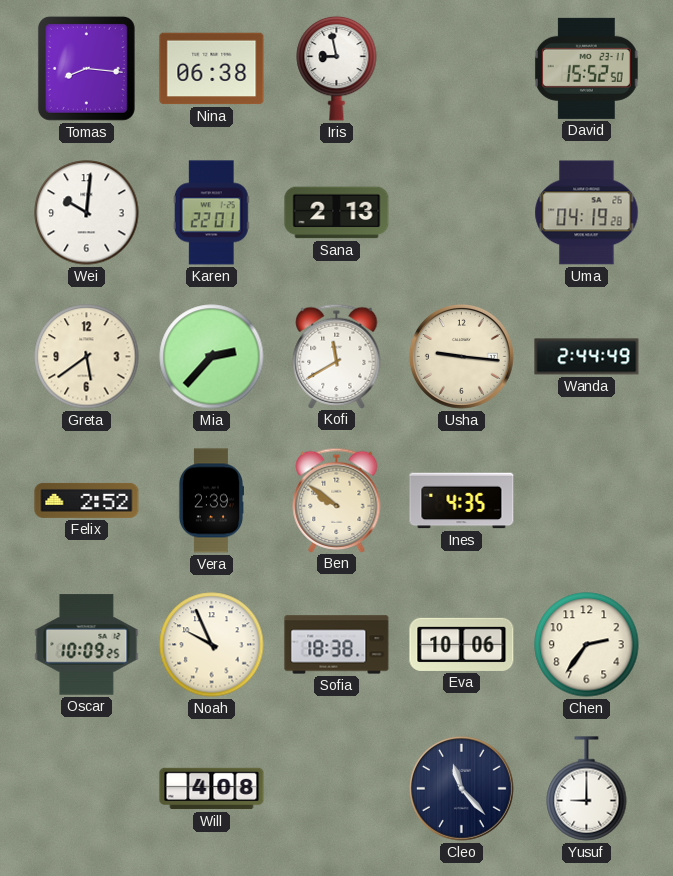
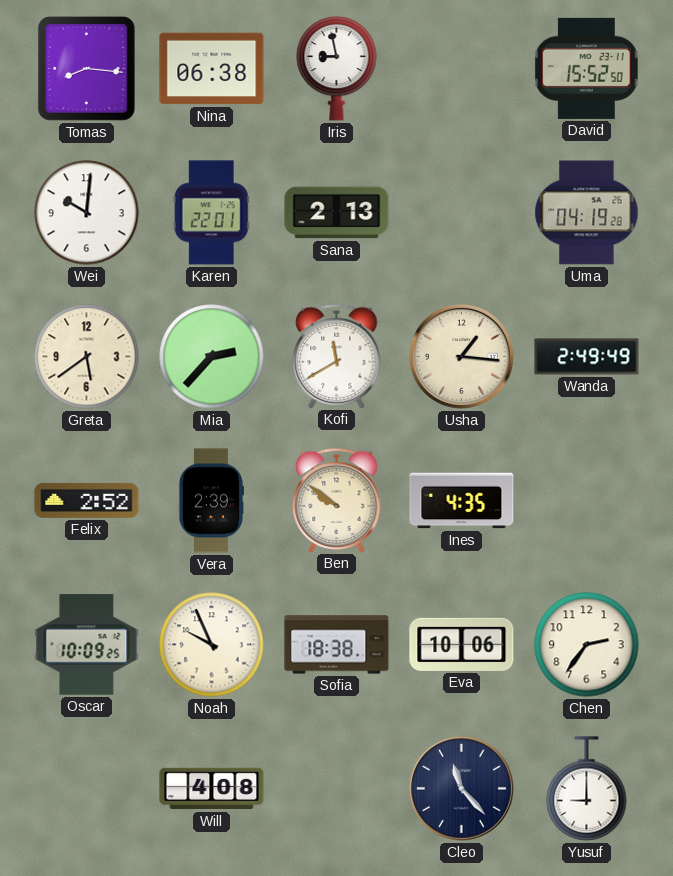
Usha: 9:16 -> 1:16 (461, 356)
Wanda: 2:44 -> 2:49 (587, 357)
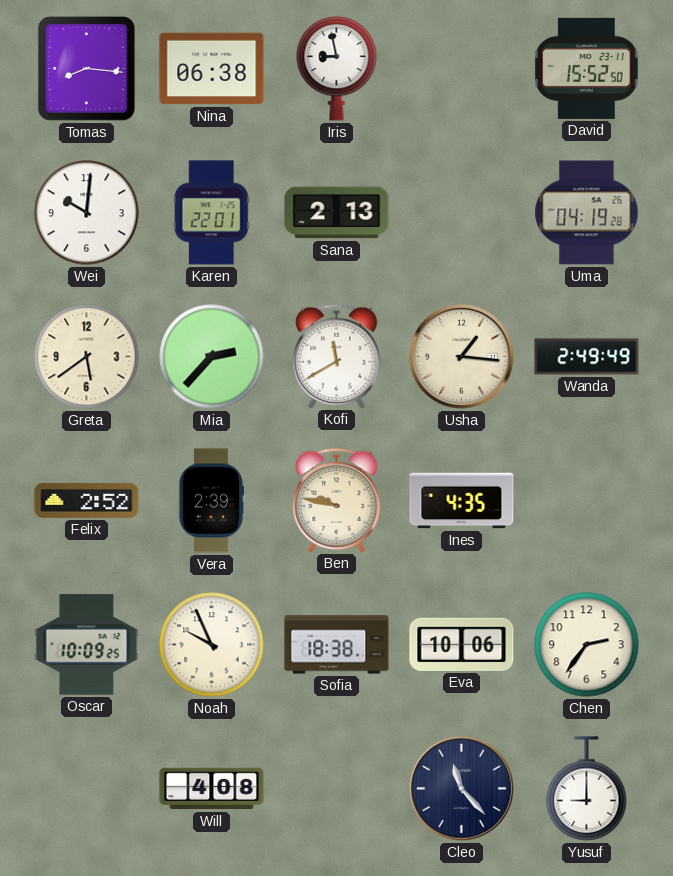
Ben: 9:51 -> 9:47 (337, 500)
